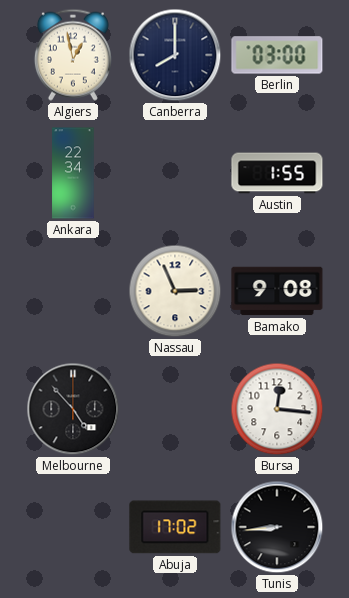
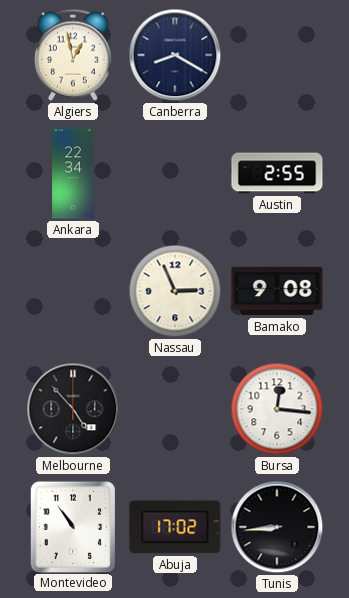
Canberra: 8:00 -> 8:20 (175, 55)
Berlin: 03:00 -> none (277, 55)
Austin: 1:55 -> 2:55 (277, 173)
Montevideo: none -> 10:54 (72, 526)
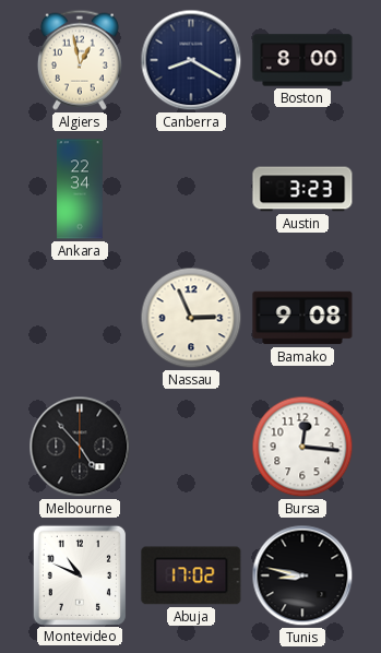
Boston: none -> 8:00 (302, 60)
Austin: 2:55 -> 3:23 (302, 189)
Montevideo: 10:54 -> 10:49 (79, 574)
Tunis: 8:44 -> 8:47 (302, 575)
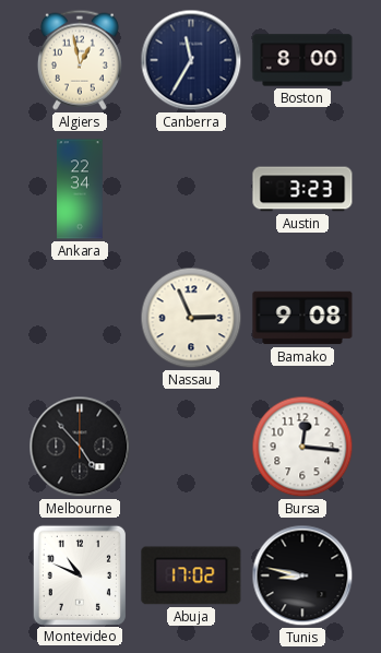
Canberra: 8:20 -> 11:35 (191, 60)
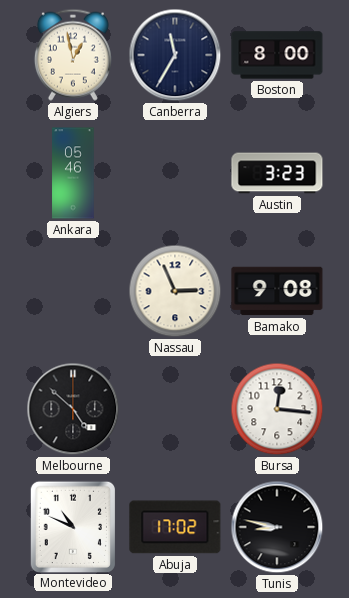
Ankara: 22:34 -> 05:46 (73, 173)
Melbourne: 4:53 -> 4:52 (73, 409)
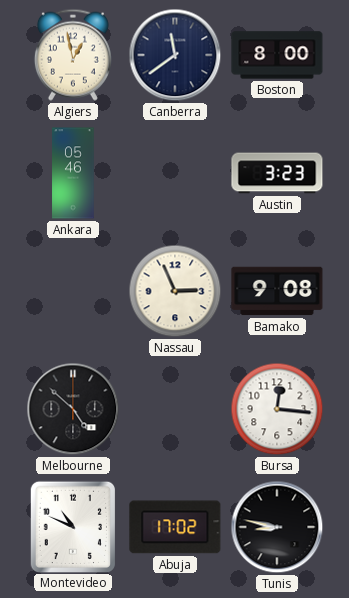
Canberra: 11:35 -> 11:39 (175, 55)
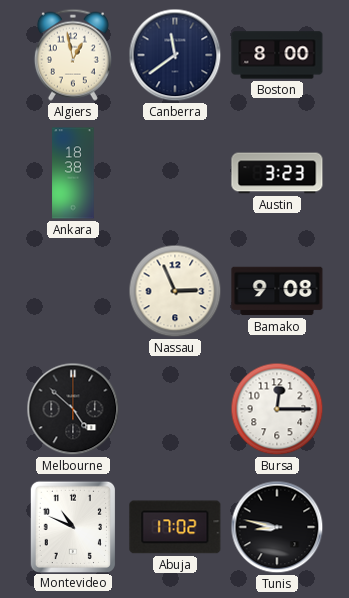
Ankara: 05:46 -> 18:38 (73, 173)
Bursa: 12:16 -> 12:15 (277, 409)
